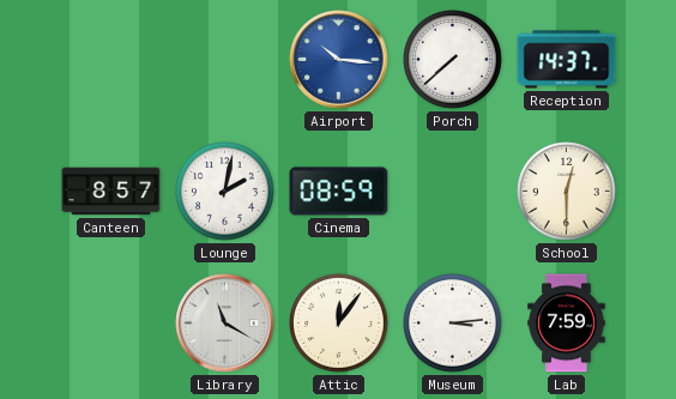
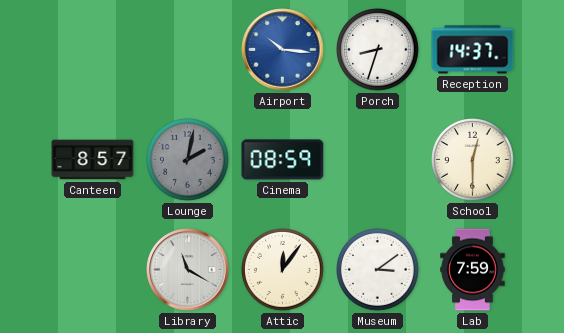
Porch: 7:38 -> 8:33 (378, 50)
Lounge dial: white -> grey (188, 160)
Museum: 3:14 -> 3:09 (378, 270)
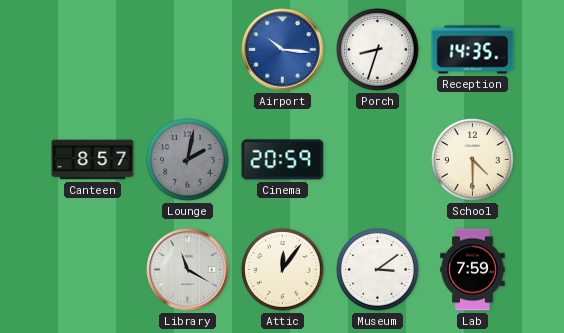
Reception: 14:37 -> 14:35 (473, 50)
Cinema: 08:59 -> 20:59 (283, 160)
School: 12:30 -> 4:30 (473, 160)
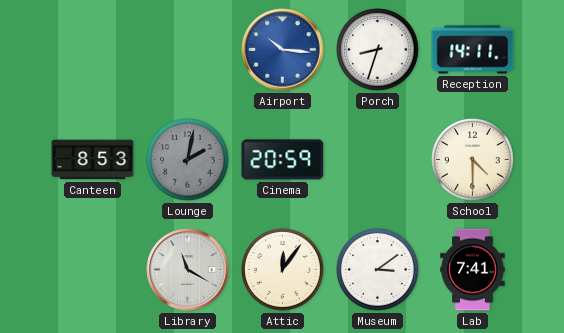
Reception: 14:35 -> 14:11 (473, 50)
Canteen: 8:57 -> 8:53 (93, 160)
Lab: 7:59 -> 7:41 (473, 270)
